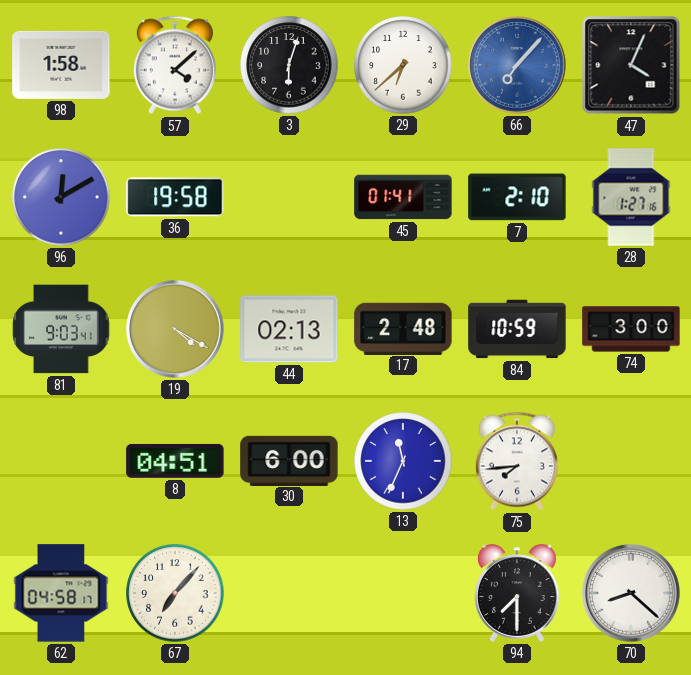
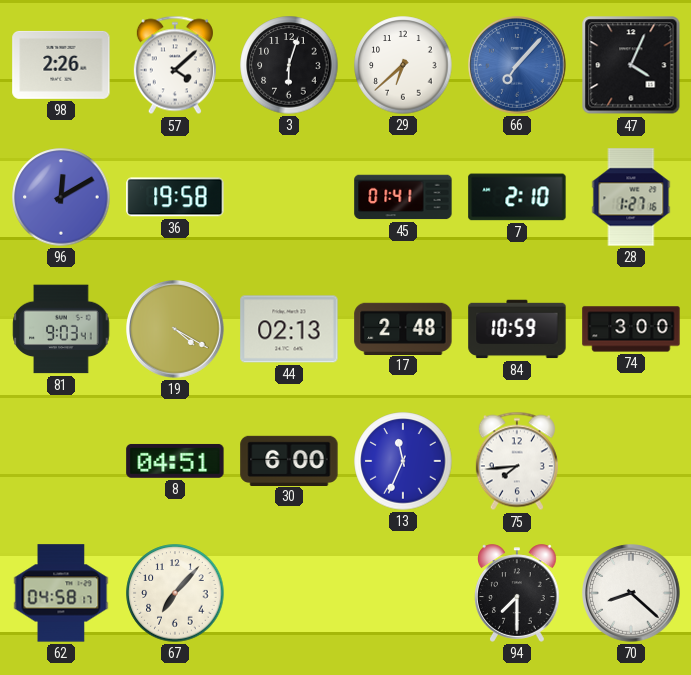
98: 1:58 -> 2:26 (61, 65)
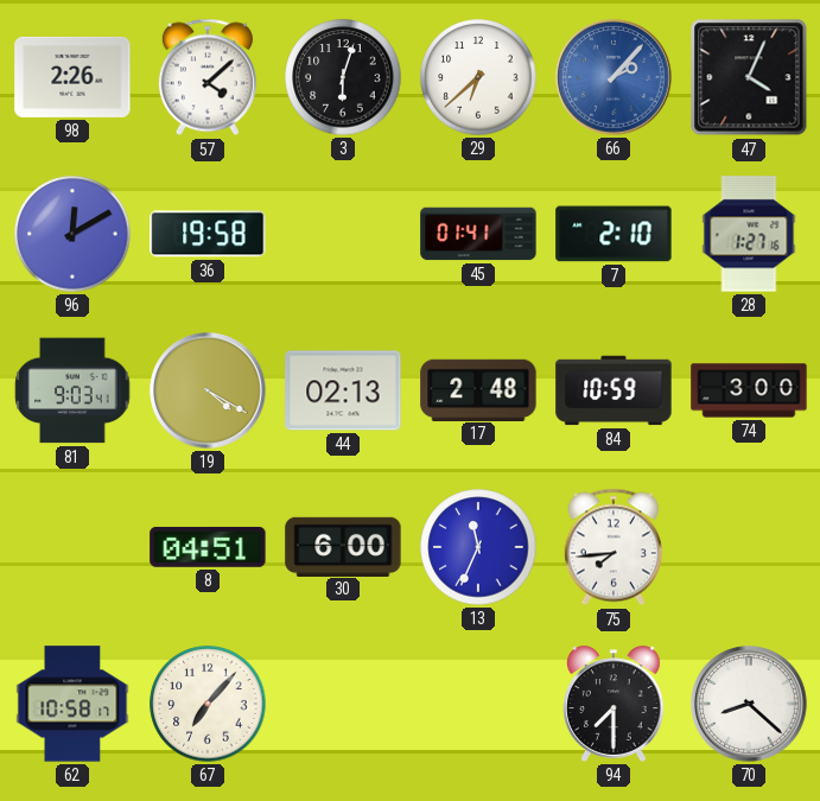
66: 7:07 -> 2:07 (614, 77)
62: 04:58 -> 10:58 (72, 704)
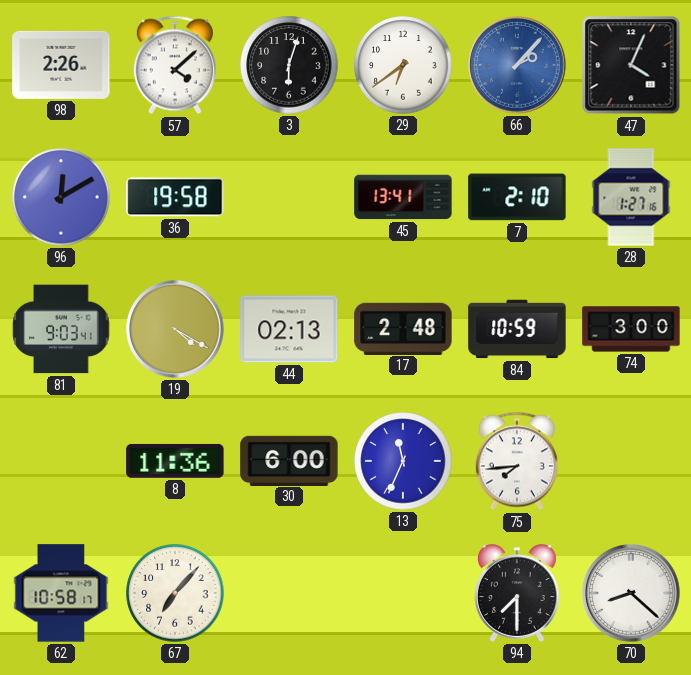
29: 6:38 -> 6:39 (403, 65)
45: 01:41 -> 13:41 (403, 197)
8: 04:51 -> 11:36 (175, 461)
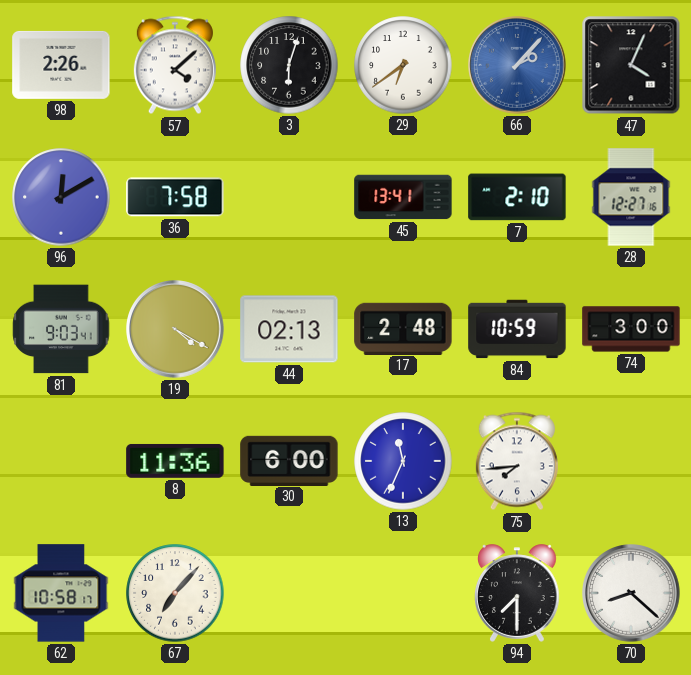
36: 19:58 -> 7:58 (175, 197)
28: 1:27 -> 12:27 (631, 197)
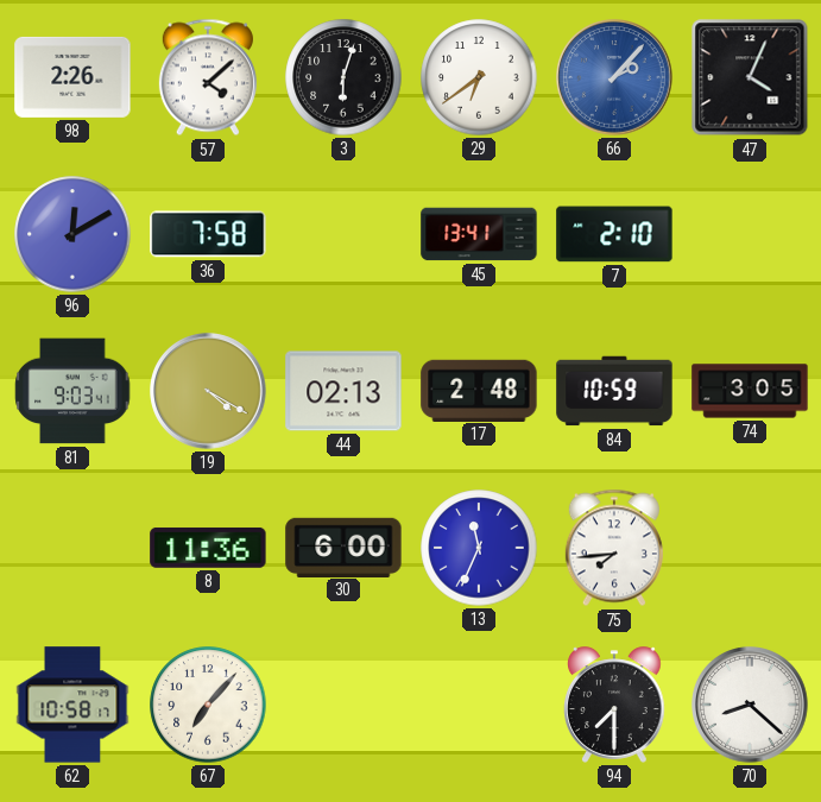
28: 12:27 -> none (631, 197)
74: 3:00 -> 3:05 (750, 391)
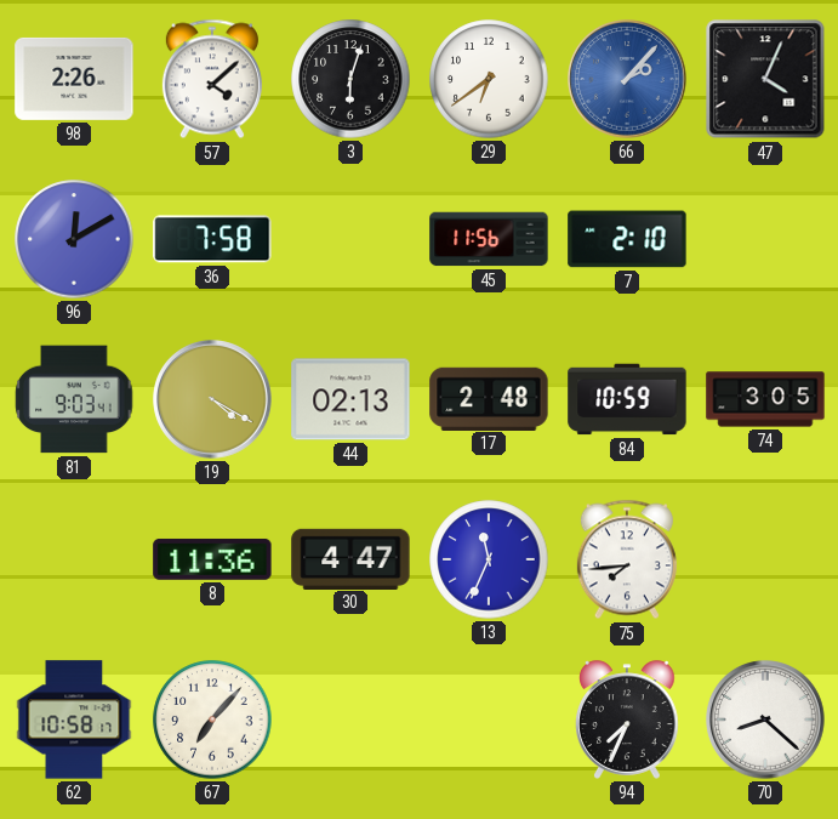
45: 13:41 -> 11:56 (489, 239)
30: 6:00 -> 4:47 (350, 558)
94: 7:30 -> 7:34 (628, 720)
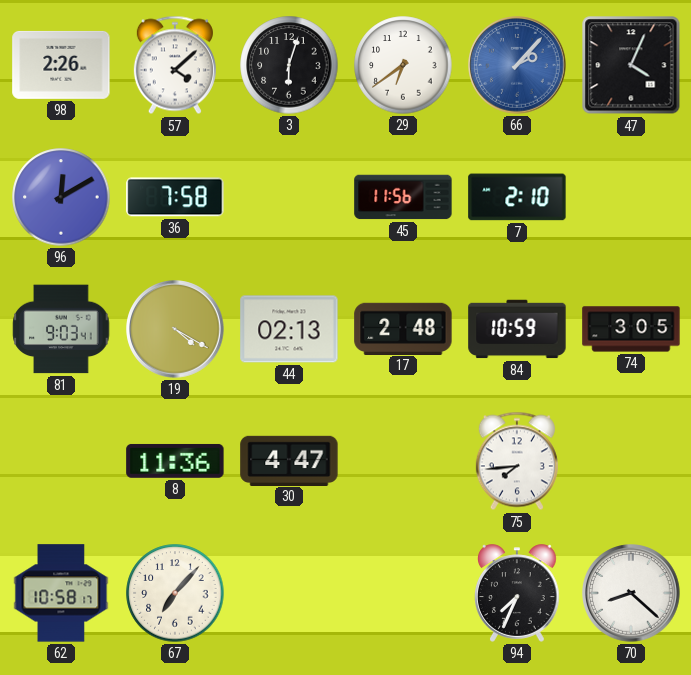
13: 11:34 -> none (489, 559)
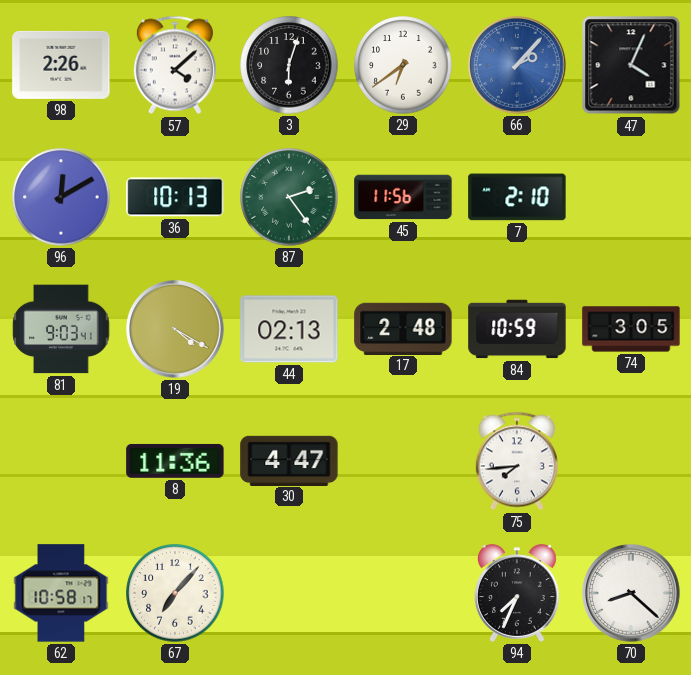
36: 7:58 -> 10:13 (175, 197)
87: none -> 2:24 (289, 197)
